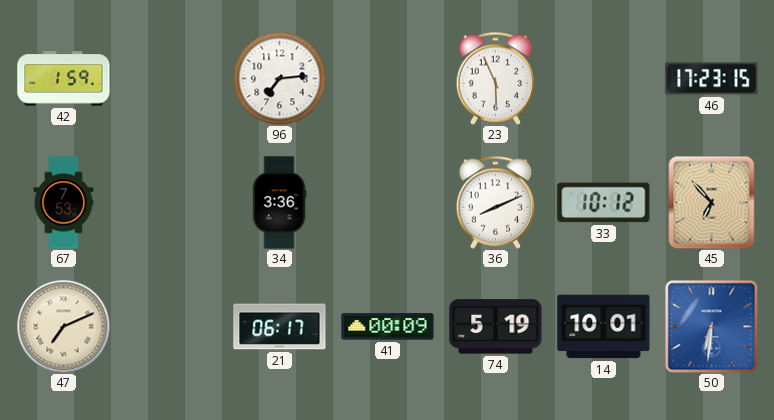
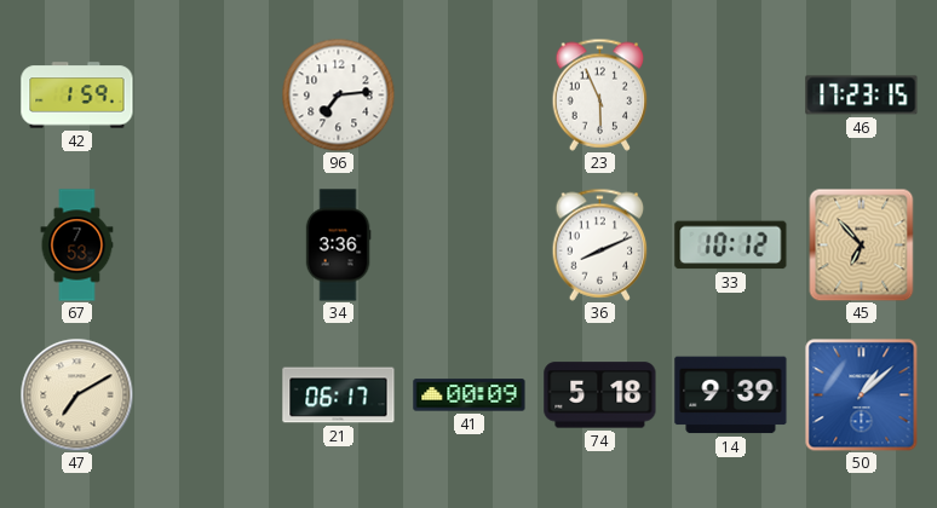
47: 7:11 -> 7:10 (76, 394)
74: 5:19 -> 5:18 (600, 396)
14: 10:01 -> 9:39 (731, 396)
50: 6:31 -> 1:08 (861, 394)
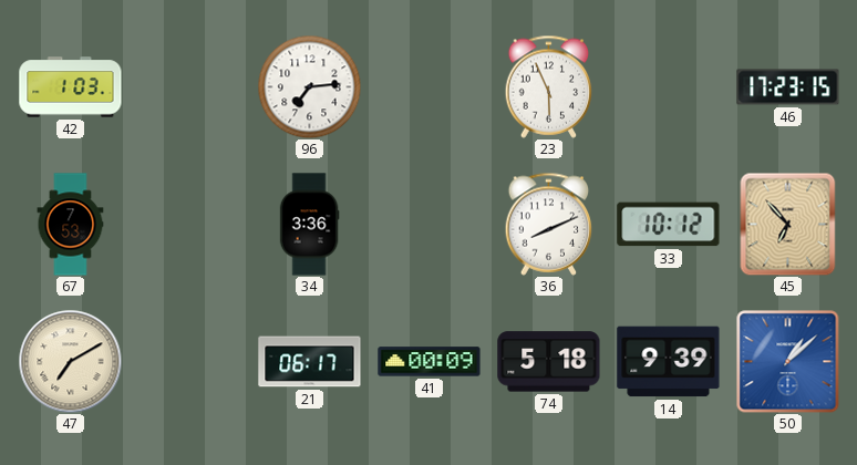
42: 1:59 -> 1:03 (71, 87)
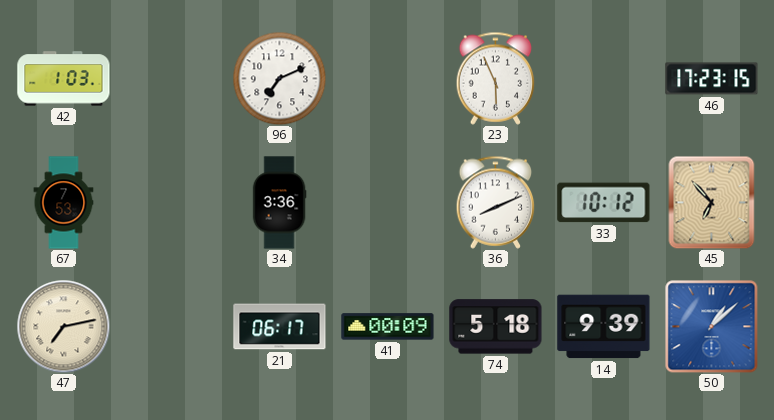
96: 7:14 -> 7:11 (279, 78)
47: 7:10 -> 7:13 (63, 326)
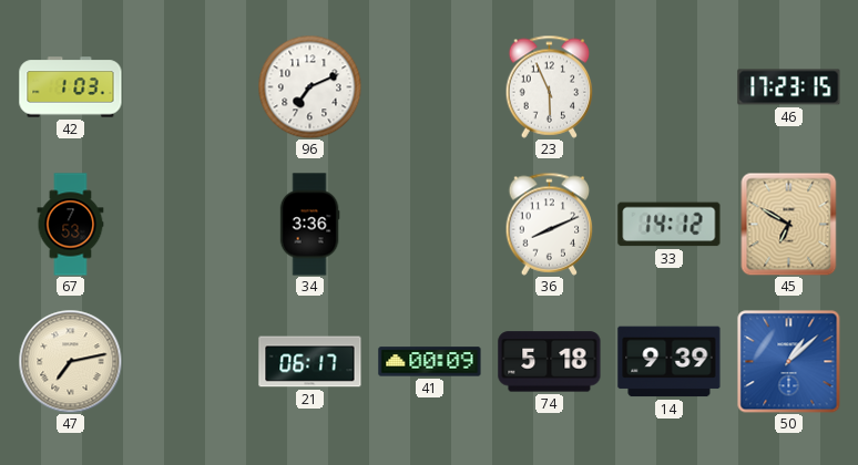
33: 10:12 -> 14:12 (670, 225)
45: 6:53 -> 6:50 (789, 224)
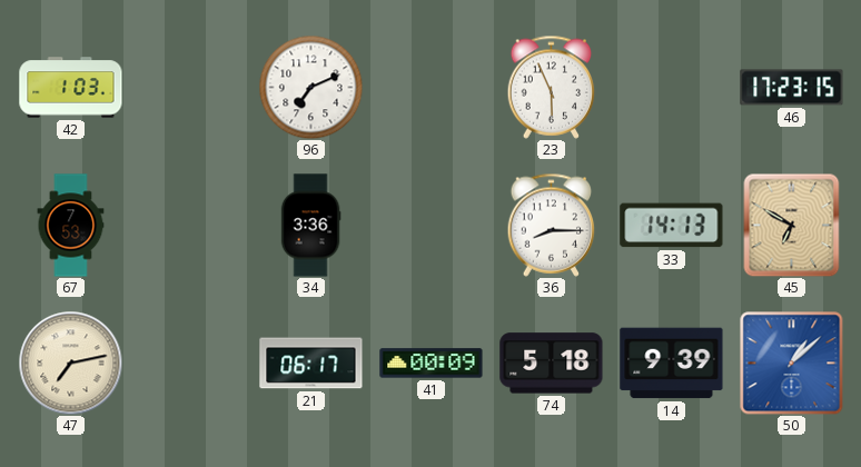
36: 8:11 -> 8:15 (552, 225)
33: 14:12 -> 14:13 (672, 226)
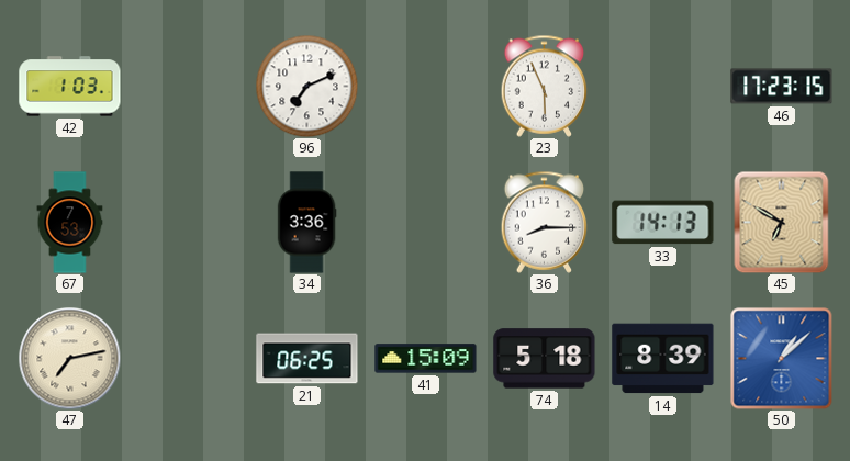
21: 06:17 -> 06:25 (307, 359)
41: 00:09 -> 15:09 (426, 359)
14: 9:39 -> 8:39 (663, 359)
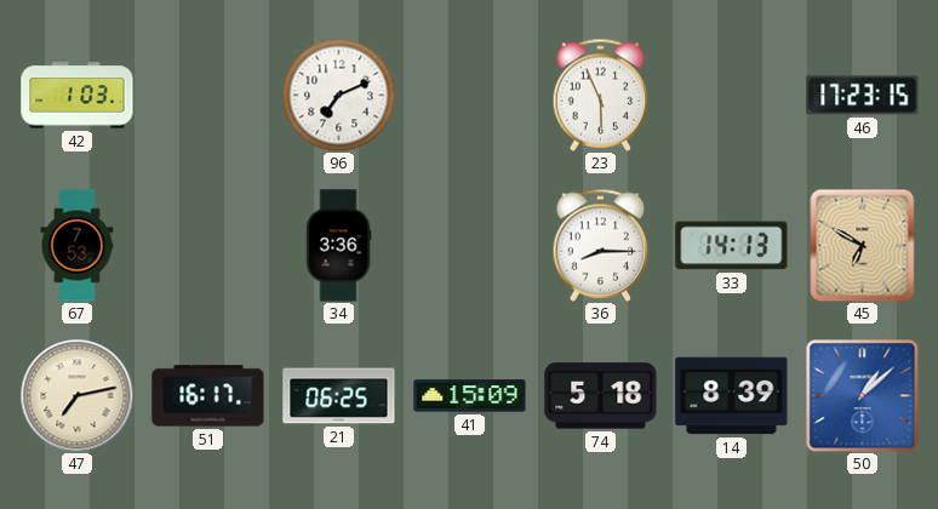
51: none -> 16:17 (208, 396)
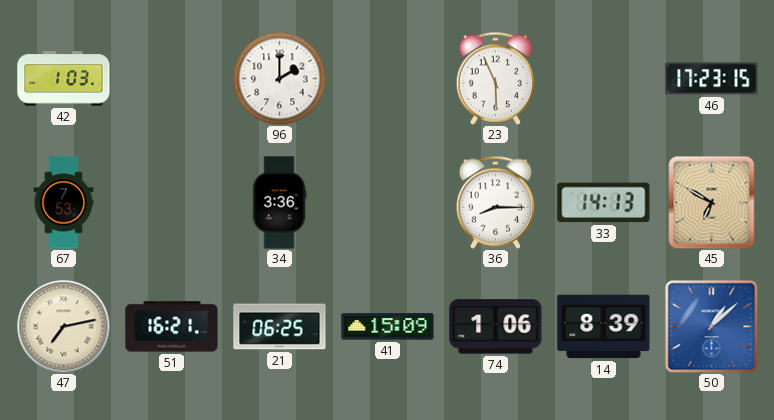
96: 7:11 -> 2:00 (279, 78)
51: 16:17 -> 16:21 (172, 327)
74: 5:18 -> 1:06 (496, 327)
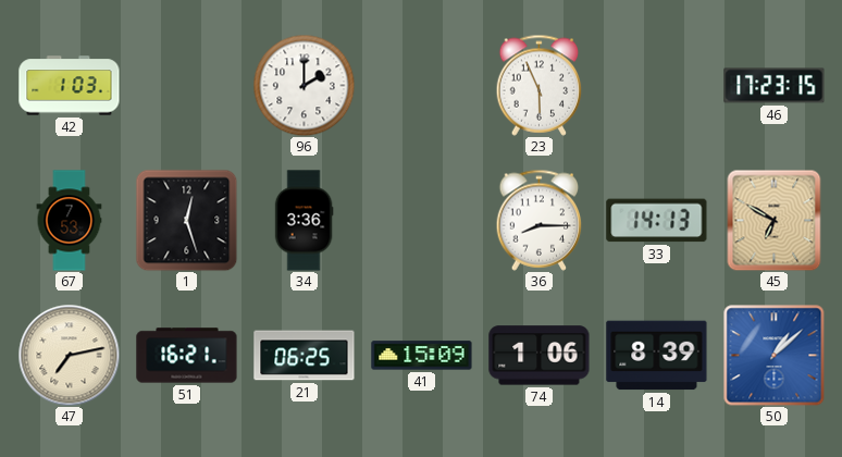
1: none -> 12:27 (186, 220)
